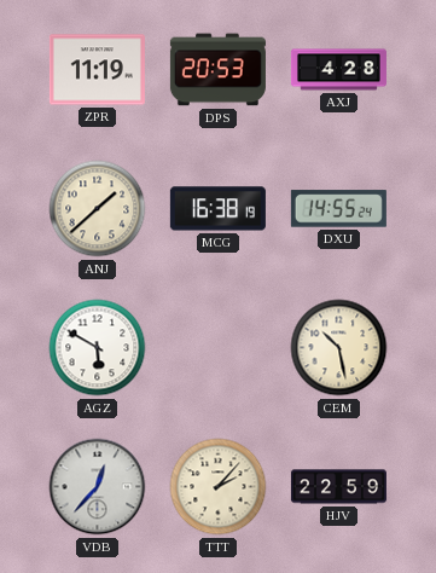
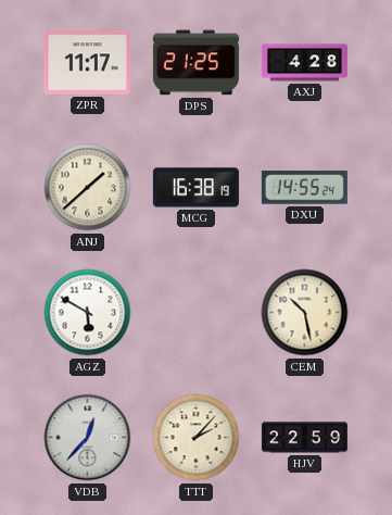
ZPR: 11:19 -> 11:17 (87, 63)
DPS: 20:53 -> 21:25 (195, 63)
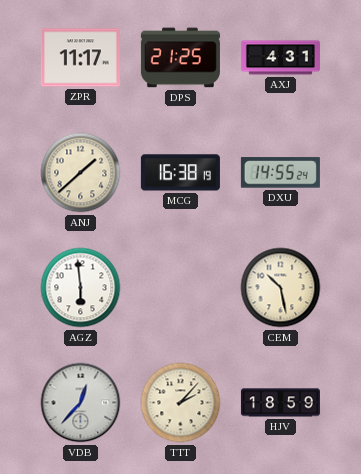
AXJ: 4:28 -> 4:31 (280, 58)
AGZ: 5:50 -> 5:59 (81, 288)
HJV: 22:59 -> 18:59 (280, 403)
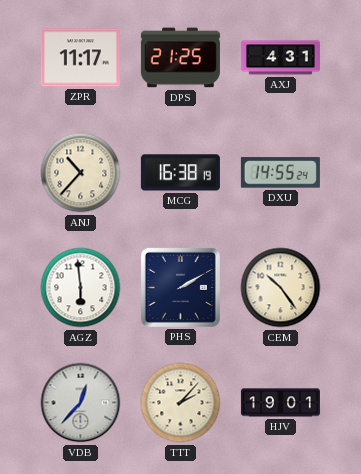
ANJ: 1:38 -> 10:37 (81, 173)
PHS: none -> 2:10 (180, 287)
CEM: 10:28 -> 10:24 (281, 288)
HJV: 18:59 -> 19:01 (280, 403)
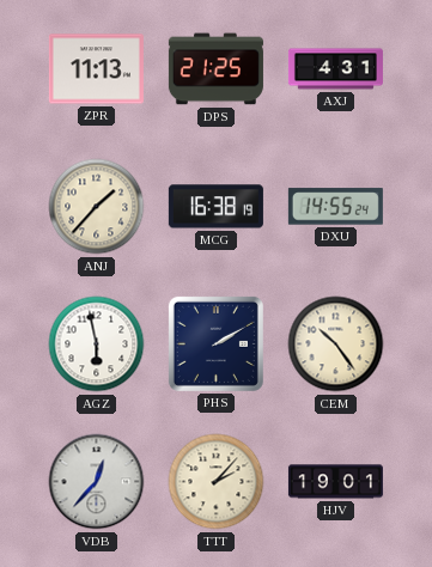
ZPR: 11:17 -> 11:13 (96, 69)
ANJ: 10:37 -> 1:37 (97, 207)
AGZ: 5:59 -> 5:58 (97, 345)
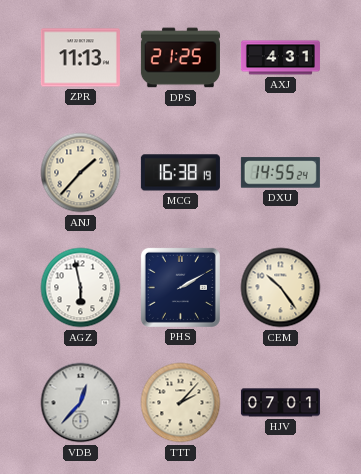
HJV: 19:01 -> 07:01 (280, 403)
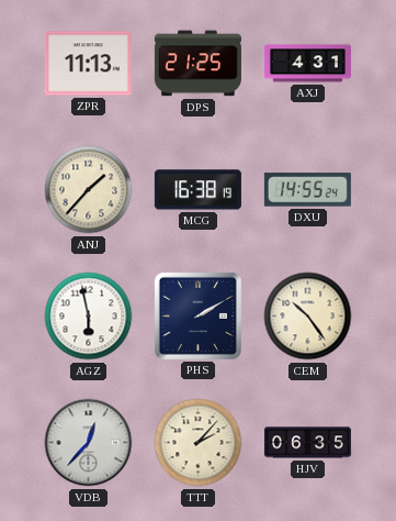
HJV: 07:01 -> 06:35 (307, 443)
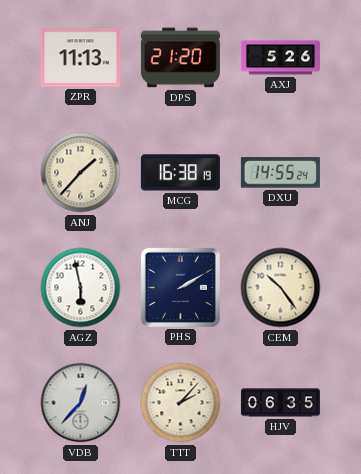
DPS: 21:25 -> 21:20 (180, 58)
AXJ: 4:31 -> 5:26 (280, 58)
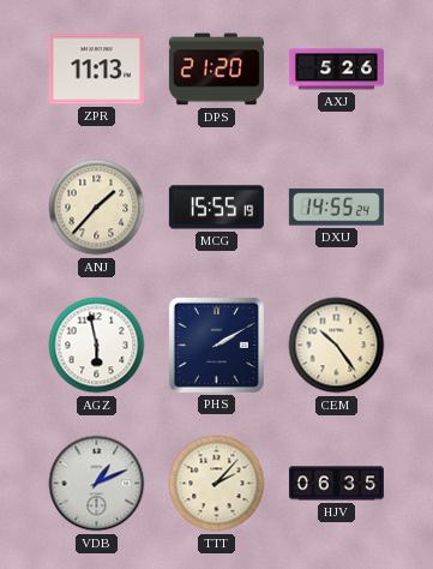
MCG: 16:38 -> 15:55 (216, 208)
VDB: 12:37 -> 1:11 (97, 484)
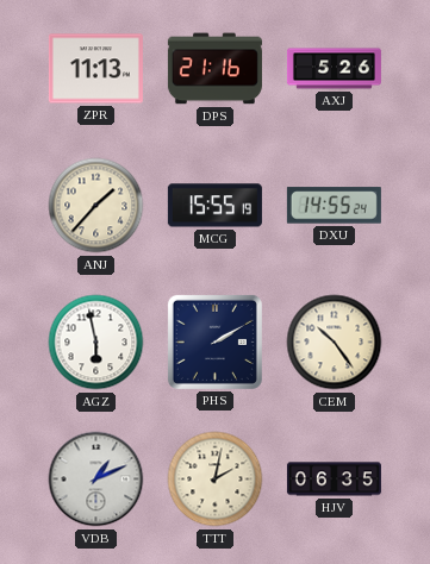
DPS: 21:20 -> 21:16 (214, 69)
TTT: 2:07 -> 2:02 (216, 480)
